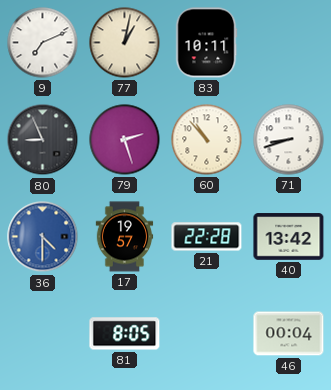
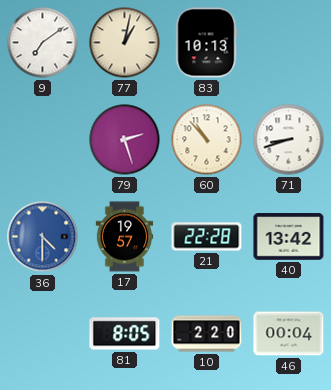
9: 7:11 -> 7:09 (43, 43)
83: 10:11 -> 10:13 (206, 43)
80: 8:56 -> none (43, 140)
10: none -> 2:20 (207, 334)
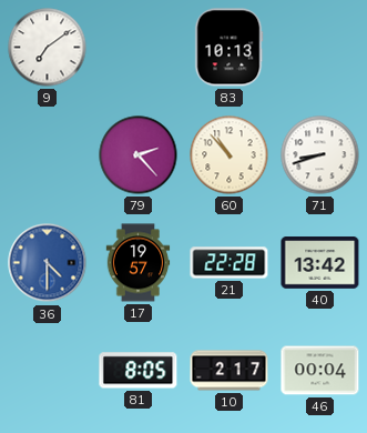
77: 1:02 -> none (125, 43)
79: 2:27 -> 2:23 (139, 155)
10: 2:20 -> 2:17 (230, 371)
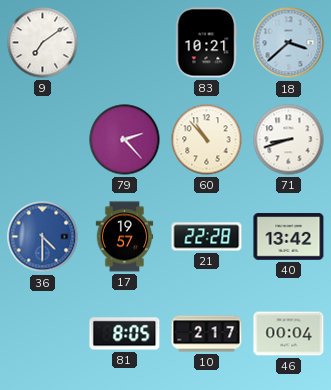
83: 10:13 -> 10:21 (206, 43)
18: none -> 3:38 (289, 43)
